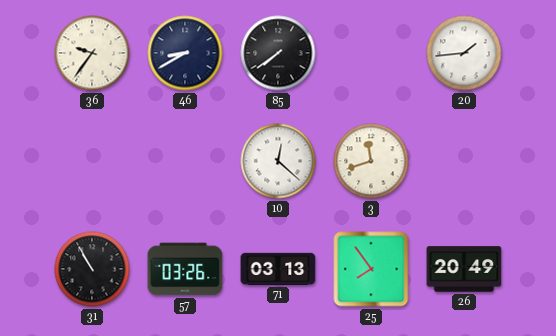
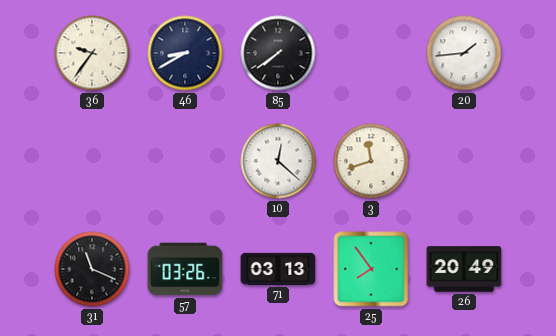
31: 10:55 -> 11:19 (92, 269)
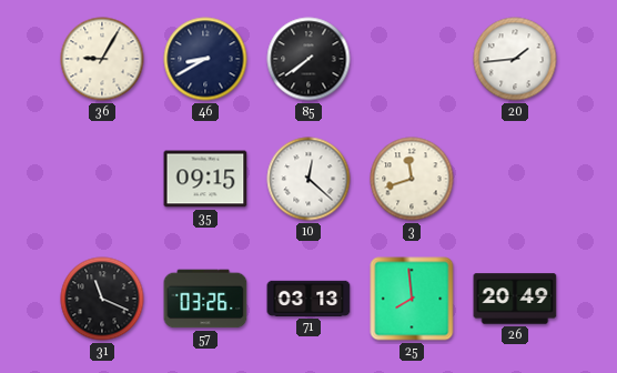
36: 9:36 -> 9:05 (102, 59)
35: none -> 09:15 (205, 179)
25: 7:54 -> 7:59 (412, 299)
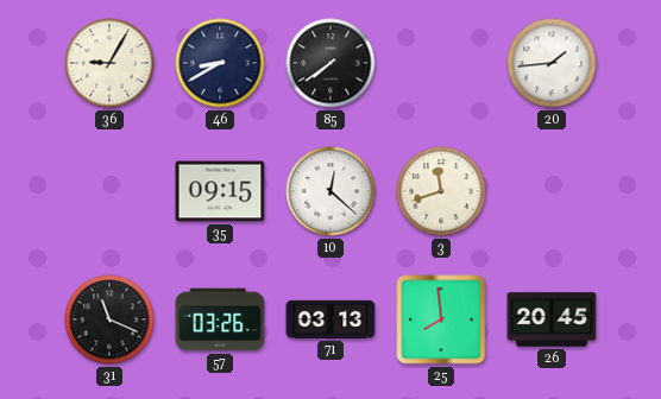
26: 20:49 -> 20:45 (552, 319)
